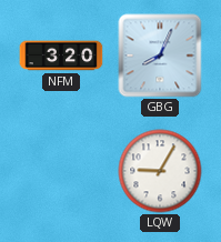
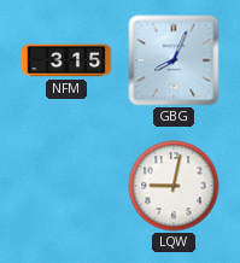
NFM: 3:20 -> 3:15 (66, 60)
LQW: 9:05 -> 9:02 (174, 186)
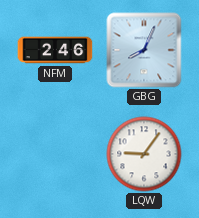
NFM: 3:15 -> 2:46 (55, 50)
LQW: 9:02 -> 9:06 (144, 154)
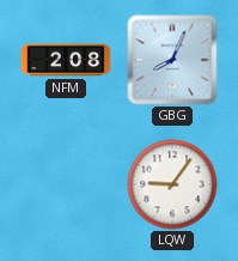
NFM: 2:46 -> 2:08 (66, 60)
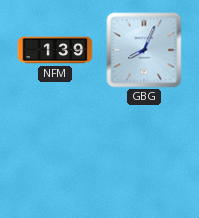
NFM: 2:08 -> 1:39 (55, 50)
LQW: 9:06 -> none (172, 184)
